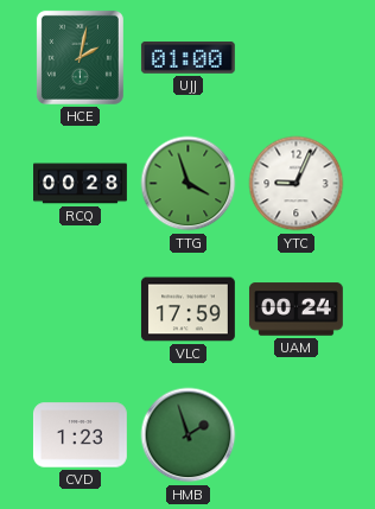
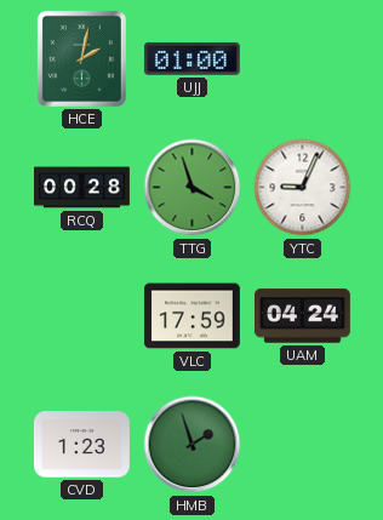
UAM: 00:24 -> 04:24 (302, 316)
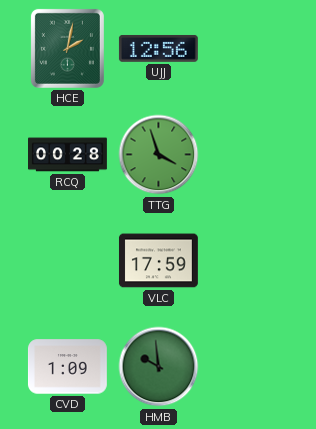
UJJ: 01:00 -> 12:56 (158, 49)
YTC: 9:04 -> none (303, 188)
UAM: 04:24 -> none (302, 316)
CVD: 1:23 -> 1:09 (67, 367)
HMB: 1:57 -> 9:59 (159, 367)
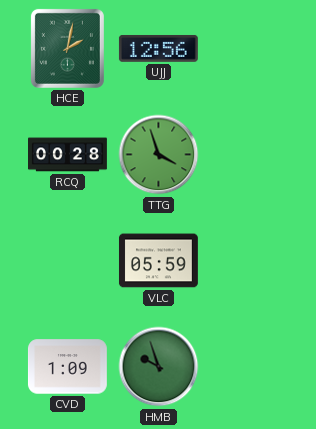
VLC: 17:59 -> 05:59 (158, 261)
HMB: 9:59 -> 9:57 (159, 367)
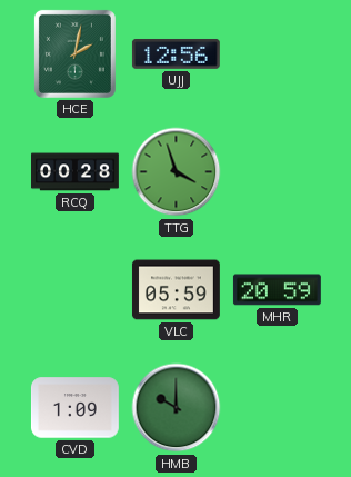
MHR: none -> 20:59 (277, 290)
HMB: 9:57 -> 10:00 (177, 408)
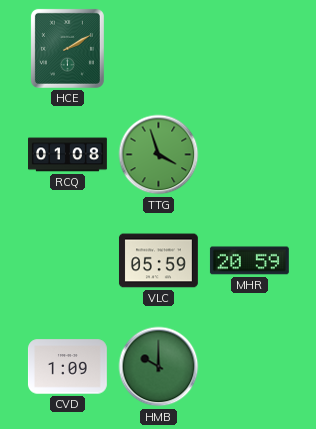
HCE: 2:02 -> 2:10 (67, 48)
UJJ: 12:56 -> none (175, 54)
RCQ: 00:28 -> 01:08 (68, 155)
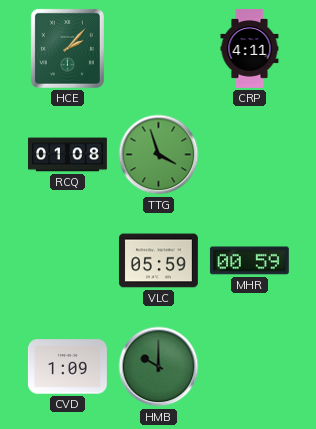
HCE: 2:10 -> 2:07 (67, 48)
CRP: none -> 4:11 (250, 49)
MHR: 20:59 -> 00:59 (249, 261)
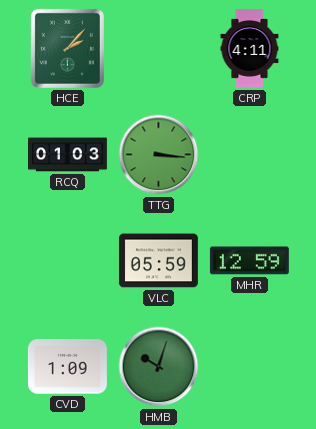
RCQ: 01:08 -> 01:03 (68, 155)
TTG: 3:57 -> 3:16 (159, 155)
MHR: 00:59 -> 12:59 (249, 261)
HMB: 10:00 -> 10:03 (159, 367)
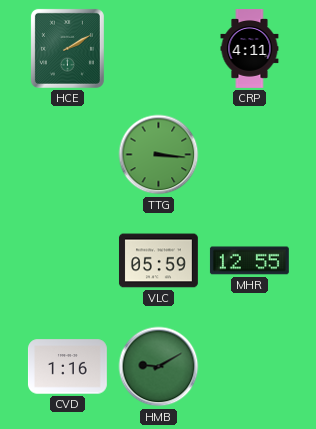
HCE: 2:07 -> 2:10 (67, 48)
RCQ: 01:03 -> none (68, 155)
MHR: 12:59 -> 12:55 (249, 261)
CVD: 1:09 -> 1:16 (67, 367)
HMB: 10:03 -> 9:10 (159, 367)
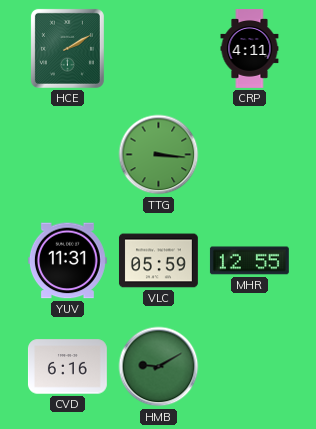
YUV: none -> 11:31 (67, 261)
CVD: 1:16 -> 6:16 (67, 367)
